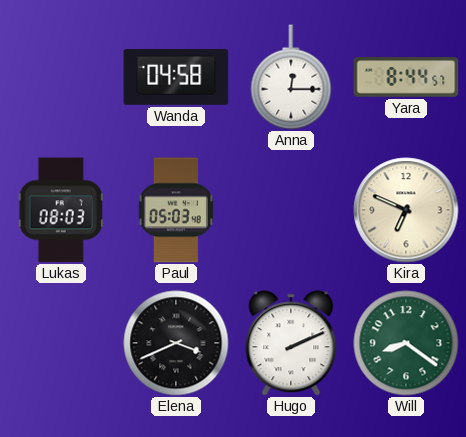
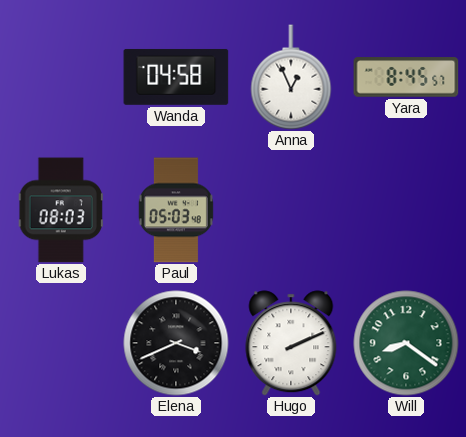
Anna: 12:15 -> 12:56 (291, 77)
Yara: 8:44 -> 8:45 (406, 77)
Kira: 6:49 -> none (406, 210)
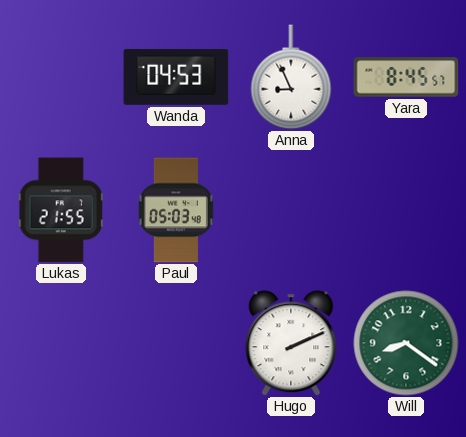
Wanda: 04:58 -> 04:53 (176, 77)
Anna: 12:56 -> 8:56 (291, 77)
Lukas: 08:03 -> 21:55 (61, 210)
Elena: 3:41 -> none (176, 343)
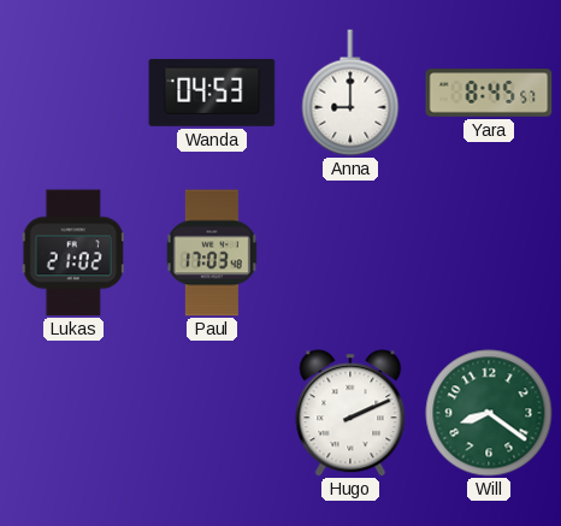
Anna: 8:56 -> 9:00 (350, 93)
Lukas: 21:55 -> 21:02 (73, 253)
Paul: 05:03 -> 17:03 (212, 253)
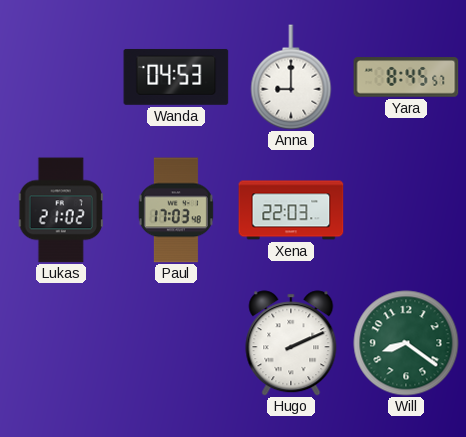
Xena: none -> 22:03 (291, 210)
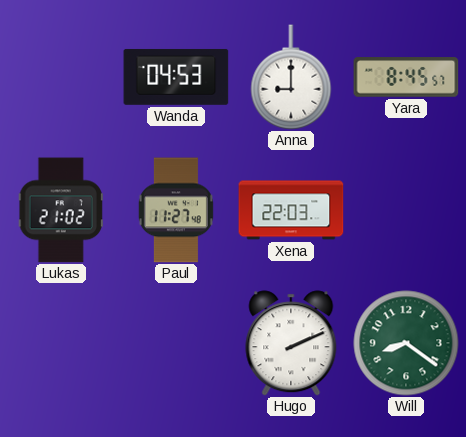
Paul: 17:03 -> 11:27 (176, 210)
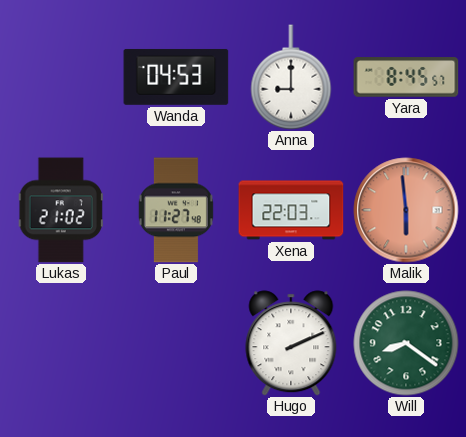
Malik: none -> 5:59 (406, 210)
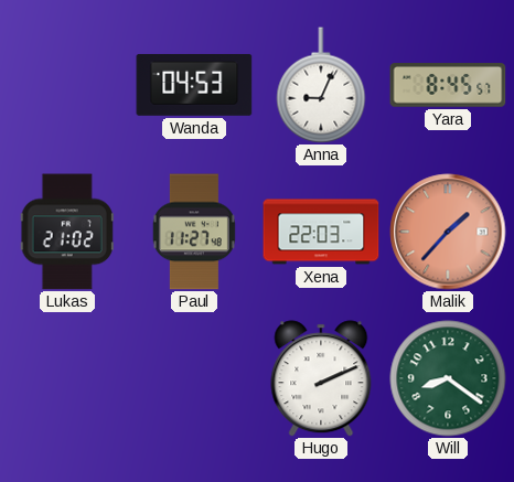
Anna: 9:00 -> 9:04 (321, 85)
Malik: 5:59 -> 1:37 (448, 232)
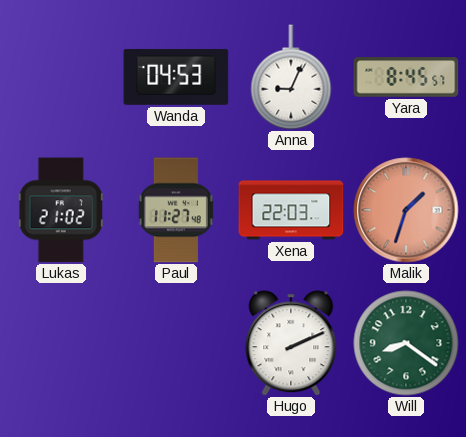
Malik: 1:37 -> 1:33 (406, 210)
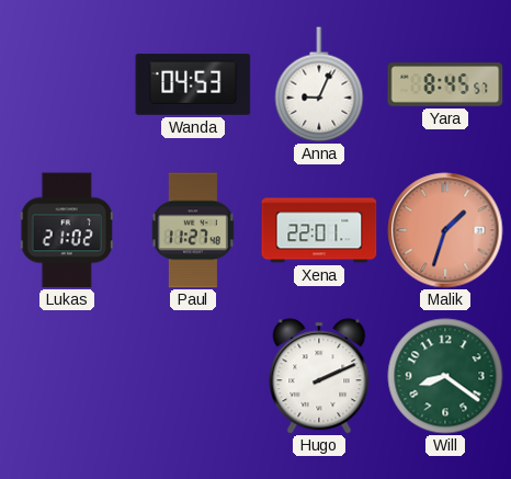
Xena: 22:03 -> 22:01 (319, 230)
